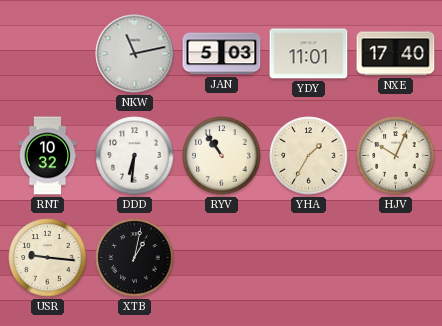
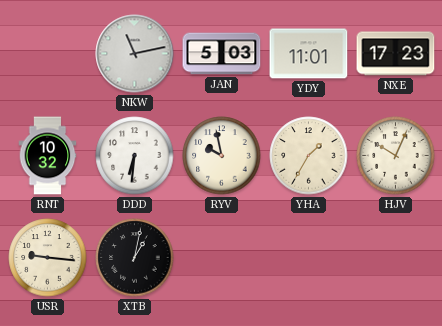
NXE: 17:40 -> 17:23 (396, 54)
RYV: 10:54 -> 9:58 (222, 156)
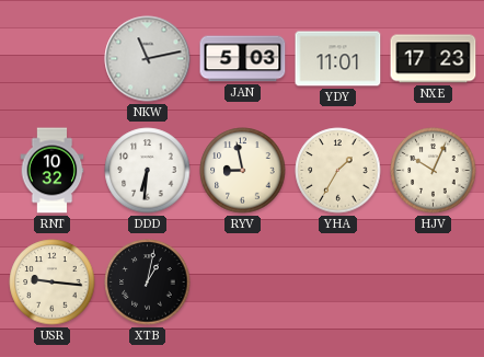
RYV: 9:58 -> 8:58 (243, 171)
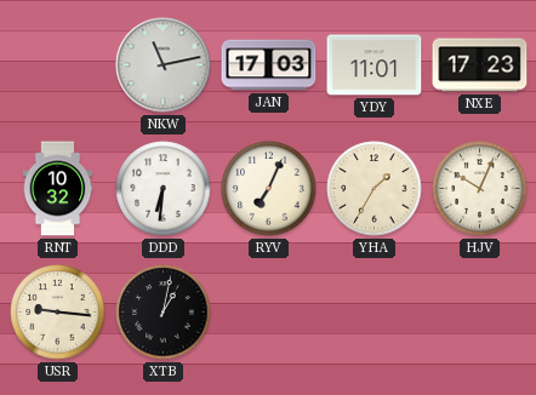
JAN: 5:03 -> 17:03 (269, 65)
RYV: 8:58 -> 7:04 (269, 189)
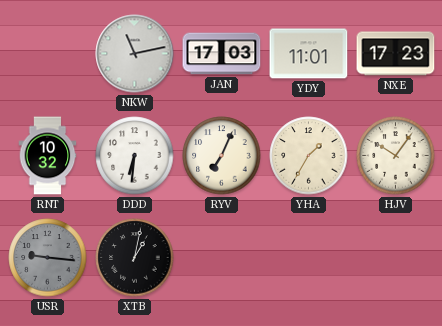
HJV: 10:04 -> 10:06 (396, 156)
USR dial: cream -> grey (48, 258)
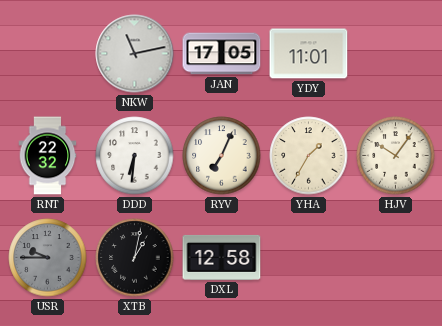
JAN: 17:03 -> 17:05 (222, 54)
NXE: 17:23 -> none (396, 54)
RNT: 10:32 -> 22:32 (48, 156)
USR: 9:16 -> 9:45 (48, 258)
DXL: none -> 12:58 (222, 257)
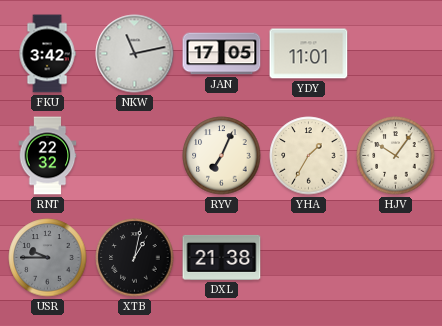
FKU: none -> 3:42 (47, 54)
DDD: 6:31 -> none (135, 156)
DXL: 12:58 -> 21:38 (222, 257)
